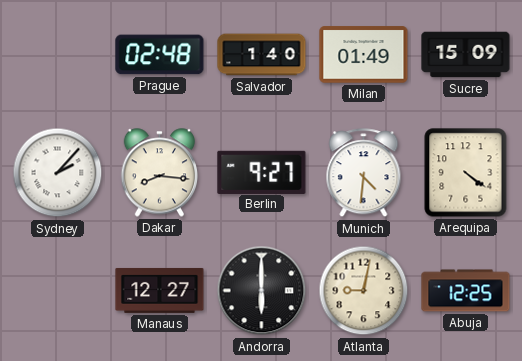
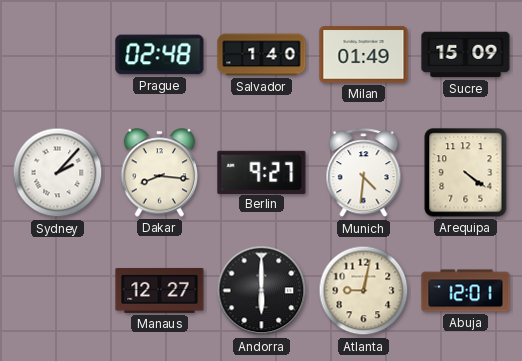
Abuja: 12:25 -> 12:01 (466, 291)
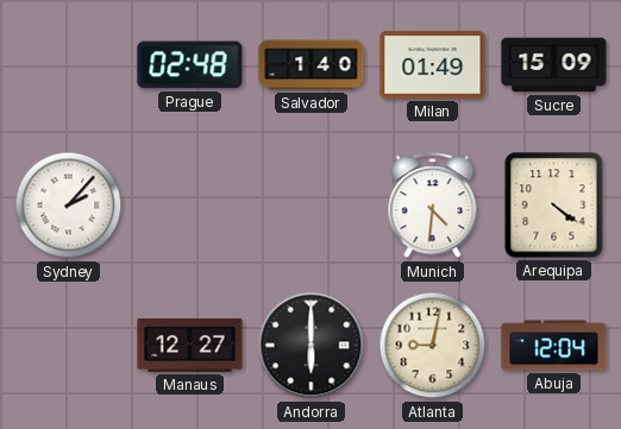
Dakar: 8:16 -> none (160, 173)
Berlin: 9:27 -> none (262, 172)
Abuja: 12:01 -> 12:04 (554, 346)
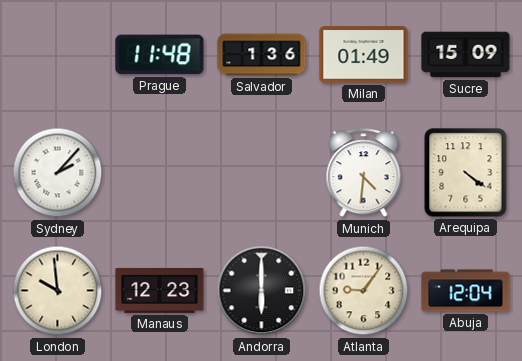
Prague: 02:48 -> 11:48 (160, 55)
Salvador: 1:40 -> 1:36 (262, 55)
London: none -> 9:59 (58, 291)
Manaus: 12:27 -> 12:23 (160, 290)
Atlanta: 9:02 -> 9:06 (364, 291)
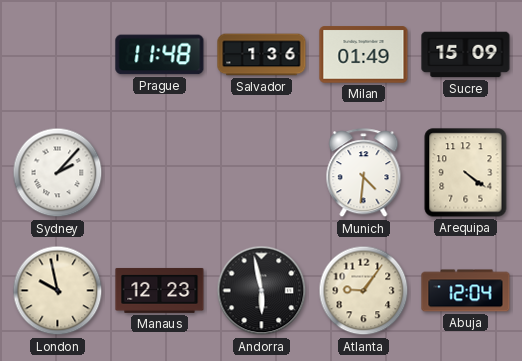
London: 9:59 -> 9:58 (58, 291)
Andorra: 6:00 -> 5:58 (262, 291)
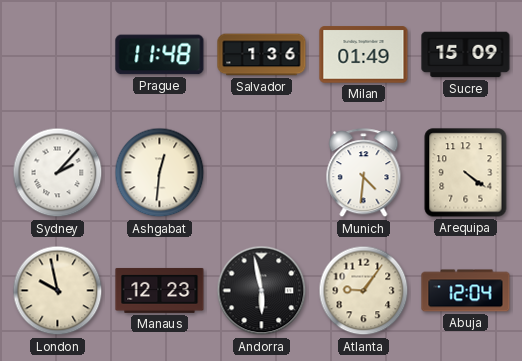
Ashgabat: none -> 12:31 (160, 173)
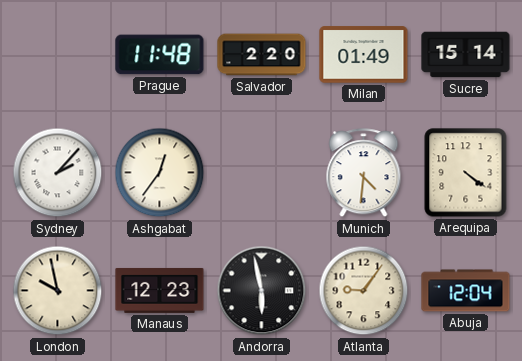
Salvador: 1:36 -> 2:20 (262, 55)
Sucre: 15:09 -> 15:14 (466, 55)
Ashgabat: 12:31 -> 12:36 (160, 173)
